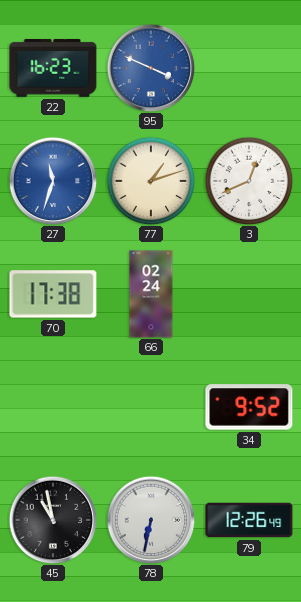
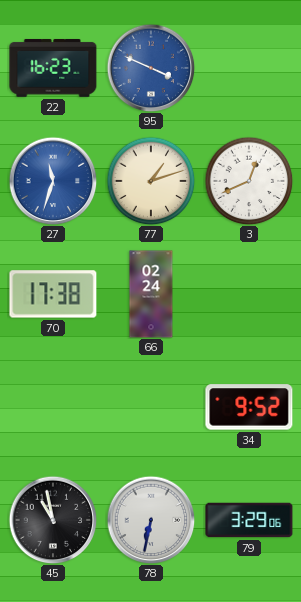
79: 12:26 -> 3:29 (249, 520)
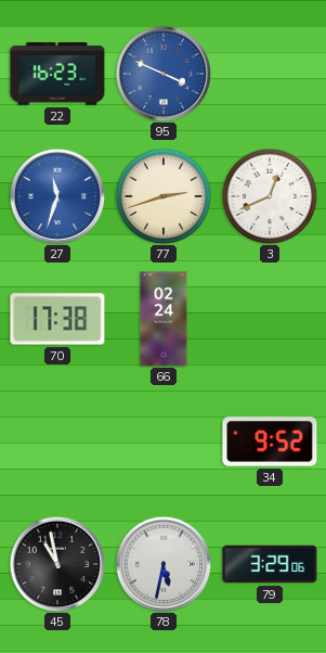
77: 1:12 -> 2:42 (164, 196)
78: 6:32 -> 5:32 (164, 564)
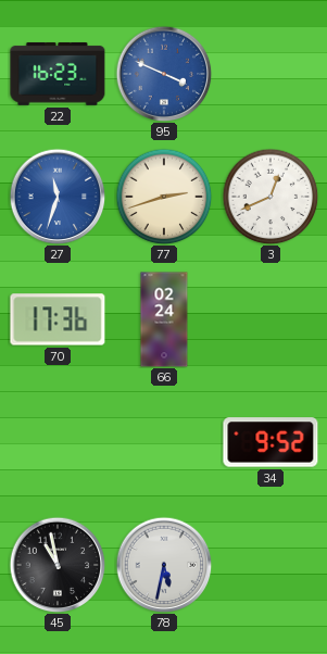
70: 17:38 -> 17:36 (58, 319)
79: 3:29 -> none (270, 564)
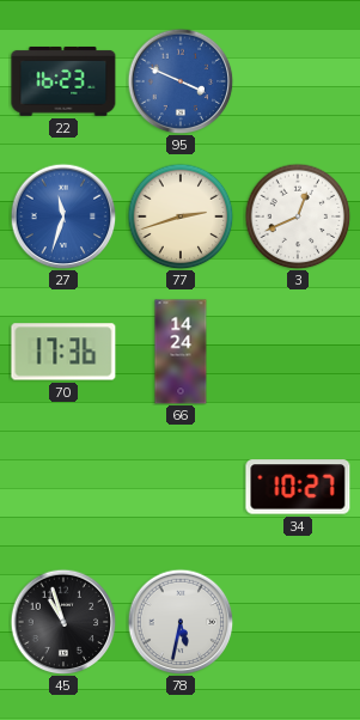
66: 02:24 -> 14:24 (181, 352)
34: 9:52 -> 10:27 (298, 487)
45: 10:58 -> 10:57 (63, 622)
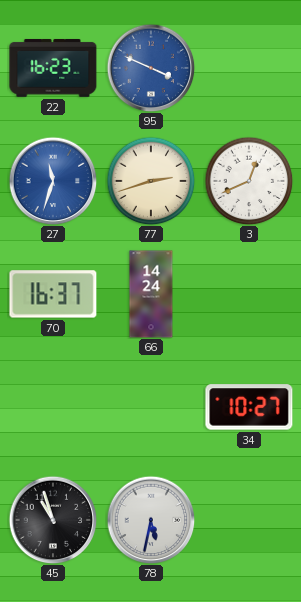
70: 17:36 -> 16:37 (53, 294)
